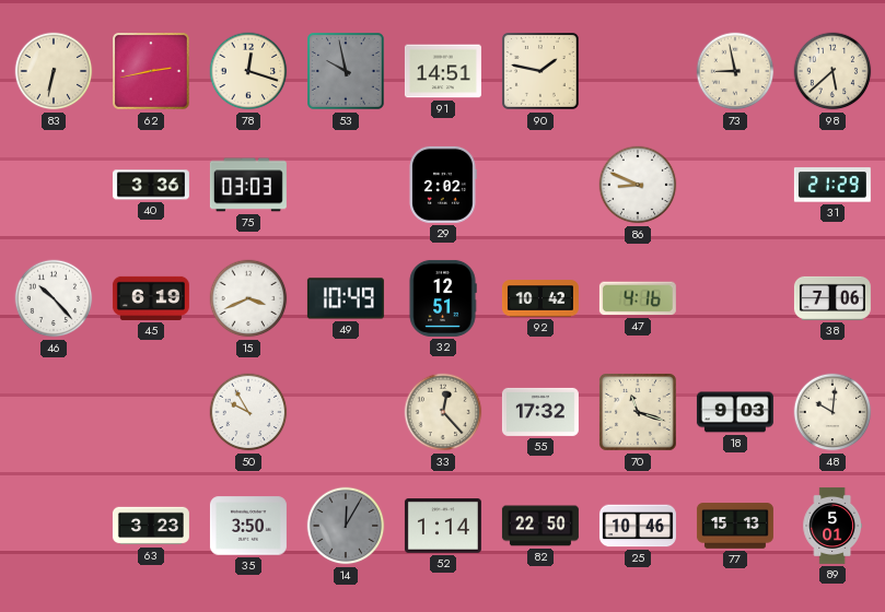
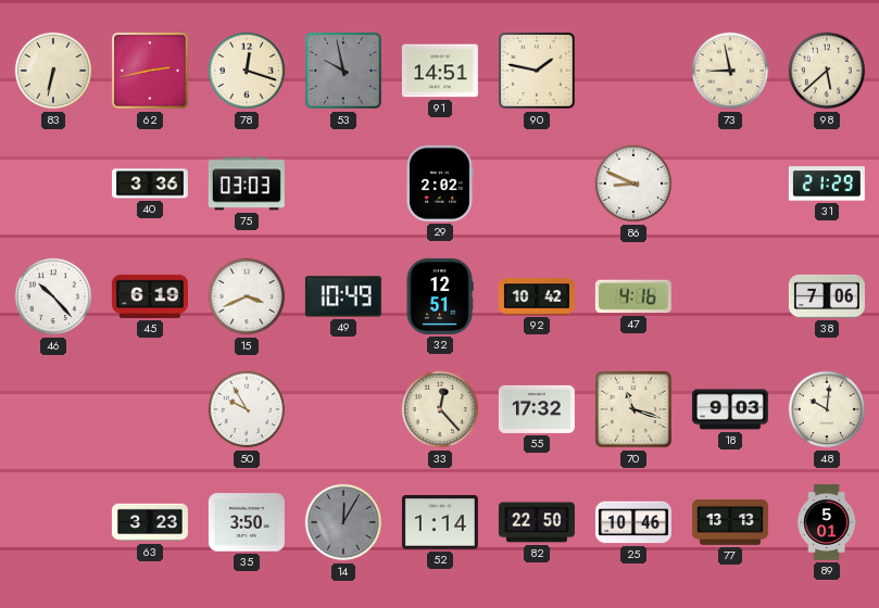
77: 15:13 -> 13:13 (730, 522)
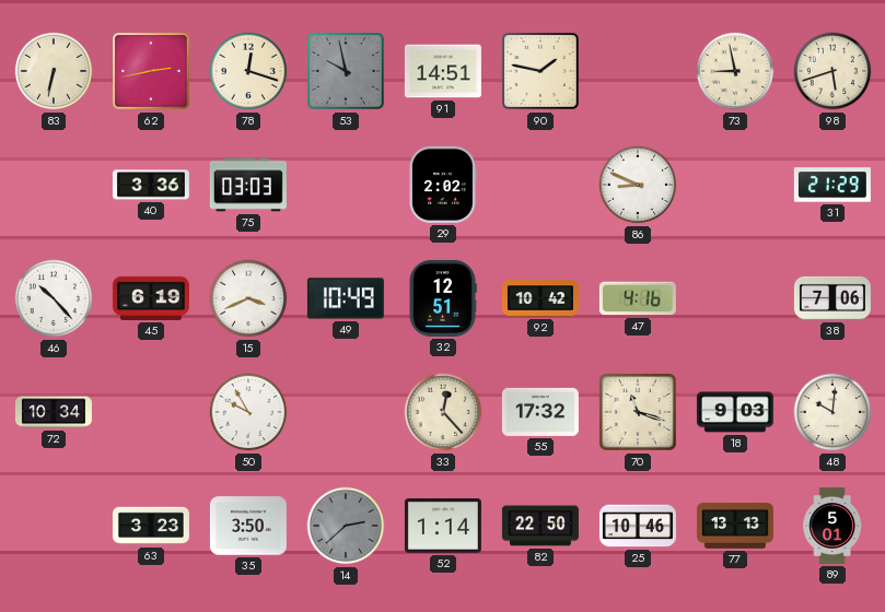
98: 5:38 -> 5:42 (832, 71)
72: none -> 10:34 (54, 412)
14: 12:05 -> 2:38 (346, 526)
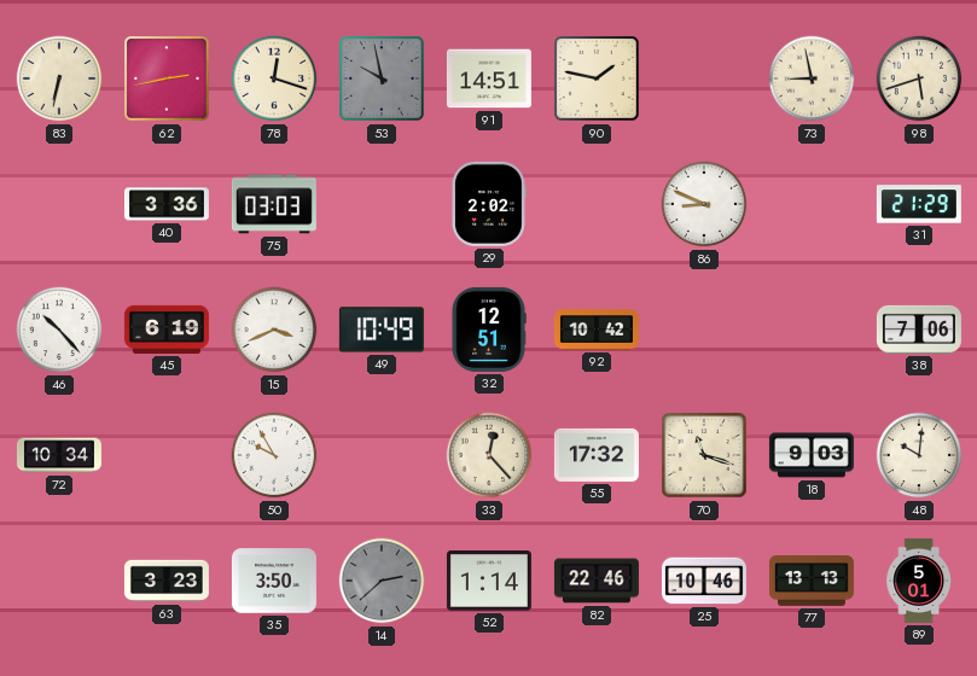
47: 4:16 -> none (638, 298)
82: 22:50 -> 22:46 (597, 581)
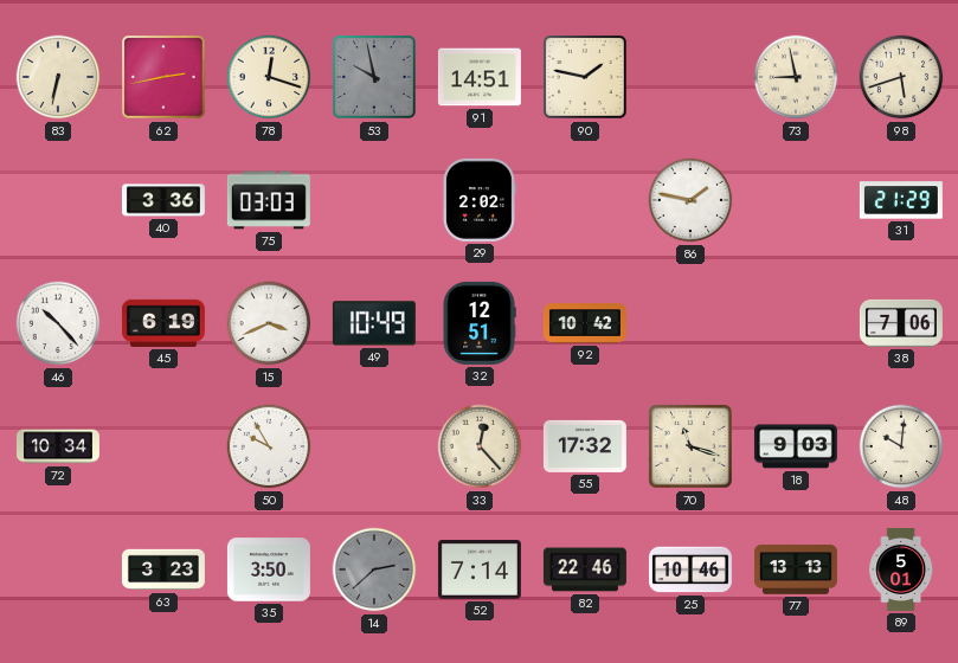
86: 8:49 -> 1:47 (690, 200)
52: 1:14 -> 7:14 (480, 571)
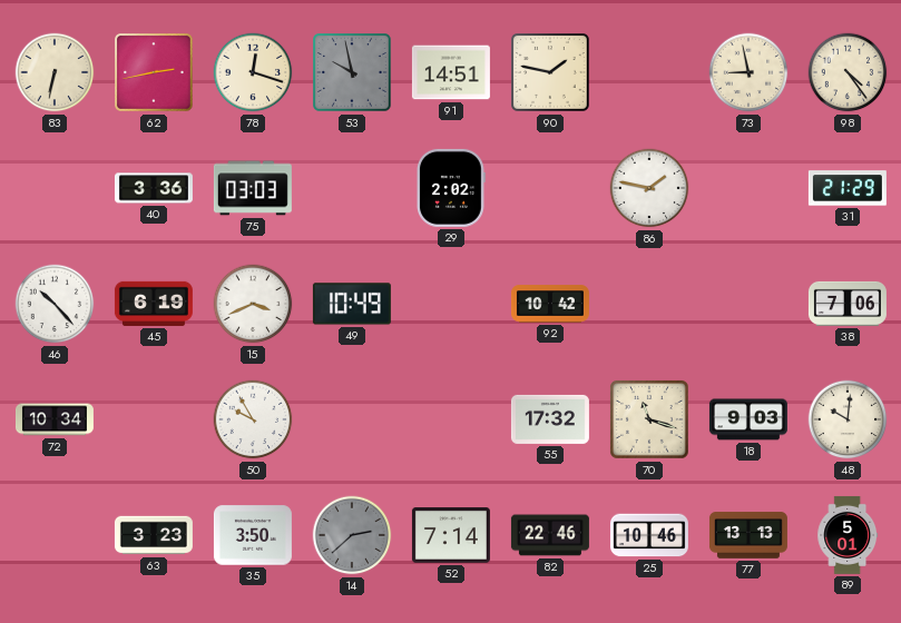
98: 5:42 -> 4:24 (848, 72)
32: 12:51 -> none (480, 323)
33: 12:23 -> none (480, 446)
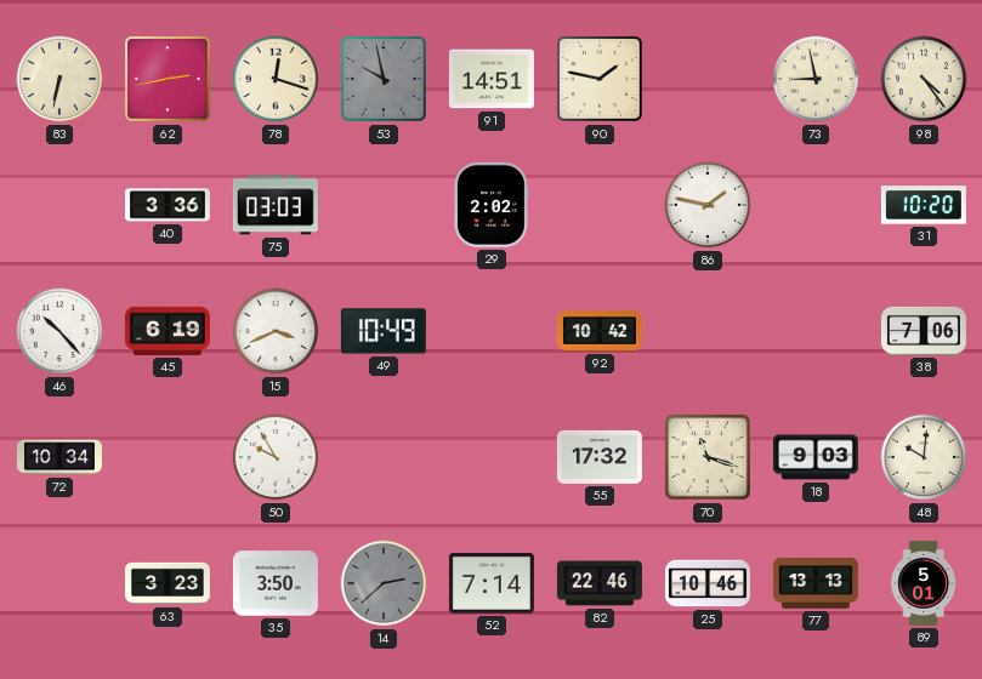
31: 21:29 -> 10:20 (924, 205)
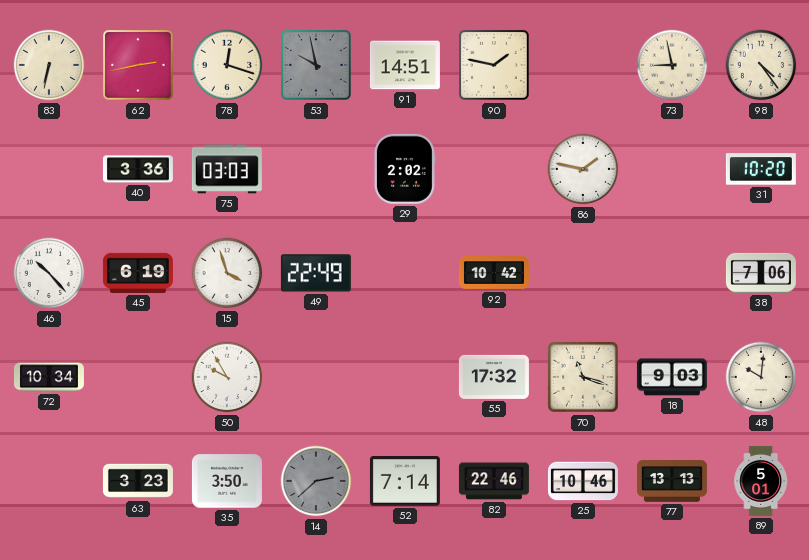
15: 3:41 -> 3:57 (227, 273)
49: 10:49 -> 22:49 (316, 273)
